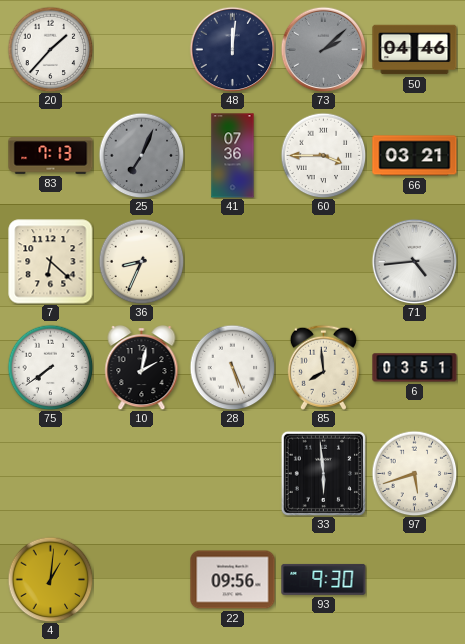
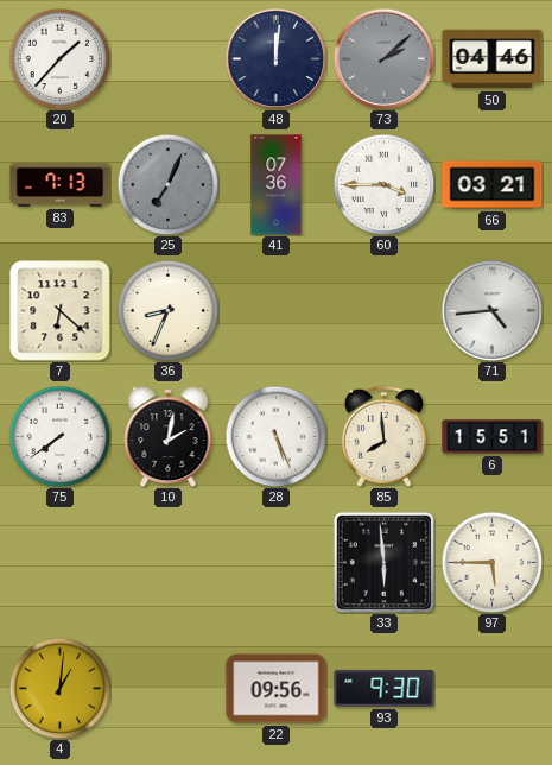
6: 03:51 -> 15:51 (493, 437)
97: 5:42 -> 5:45 (491, 562)
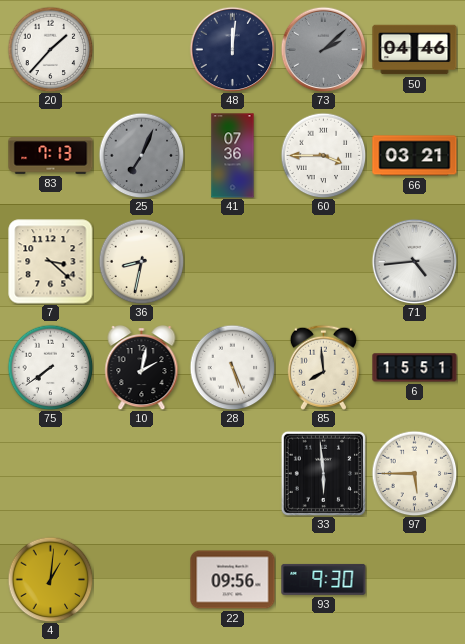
7: 6:22 -> 3:22 (51, 262)
36: 8:34 -> 8:32 (141, 261)
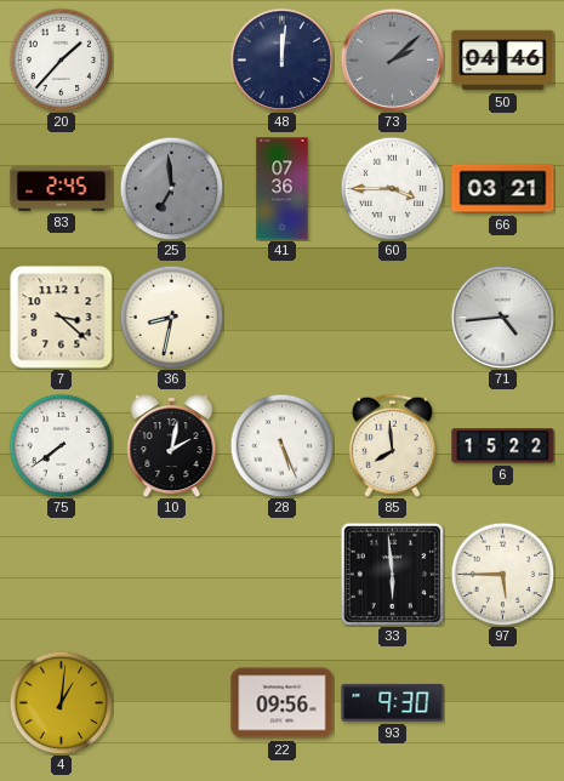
83: 7:13 -> 2:45 (62, 189)
25: 7:04 -> 6:59 (171, 188)
6: 15:51 -> 15:22 (503, 446)
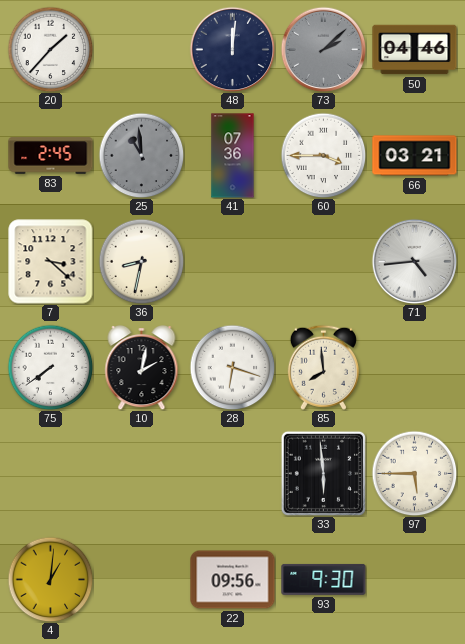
25: 6:59 -> 10:59 (141, 155)
28: 5:26 -> 6:18 (232, 367)
6: 15:22 -> none (503, 446)
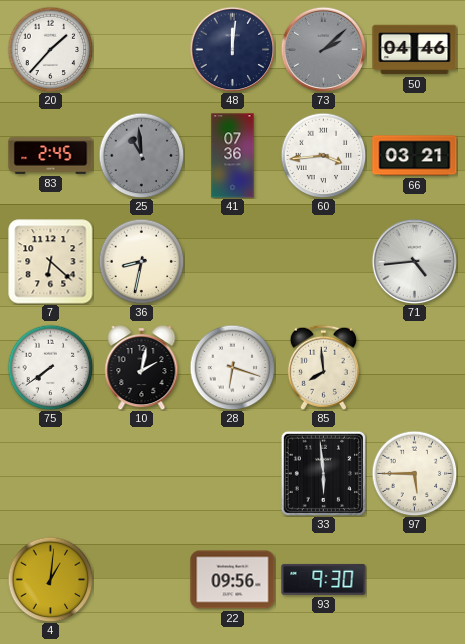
60: 3:45 -> 3:44 (323, 155)
7: 3:22 -> 6:22 (51, 262)
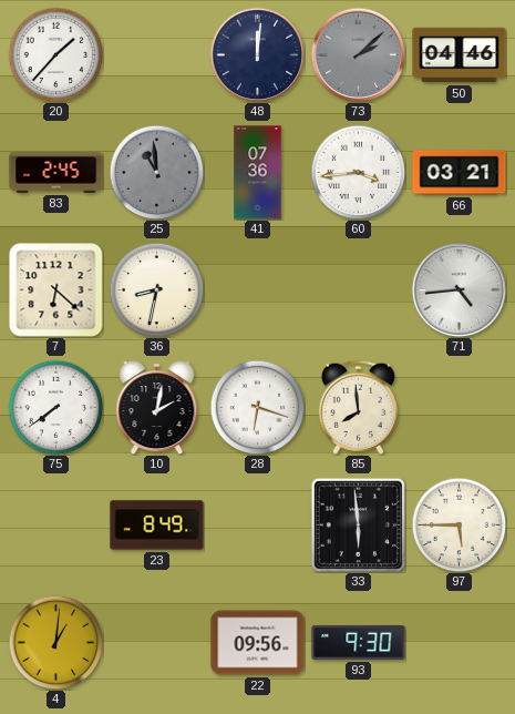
23: none -> 8:49 (157, 526)
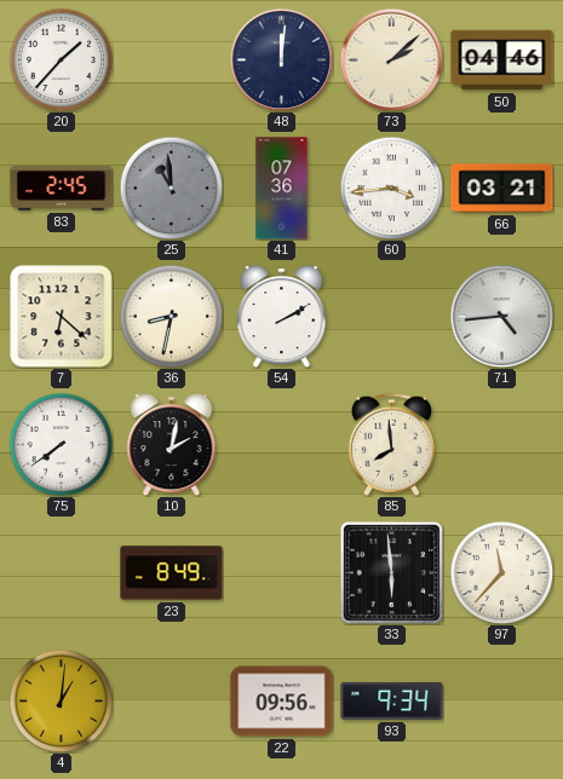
73 dial: grey -> cream (391, 59)
54: none -> 2:10 (282, 317)
28: 6:18 -> none (257, 407)
97: 5:45 -> 11:37 (501, 572)
93: 9:30 -> 9:34 (392, 700)
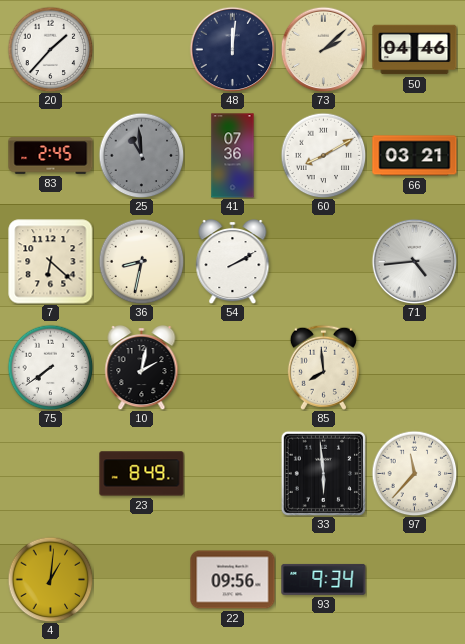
60: 3:44 -> 8:10 (323, 155)
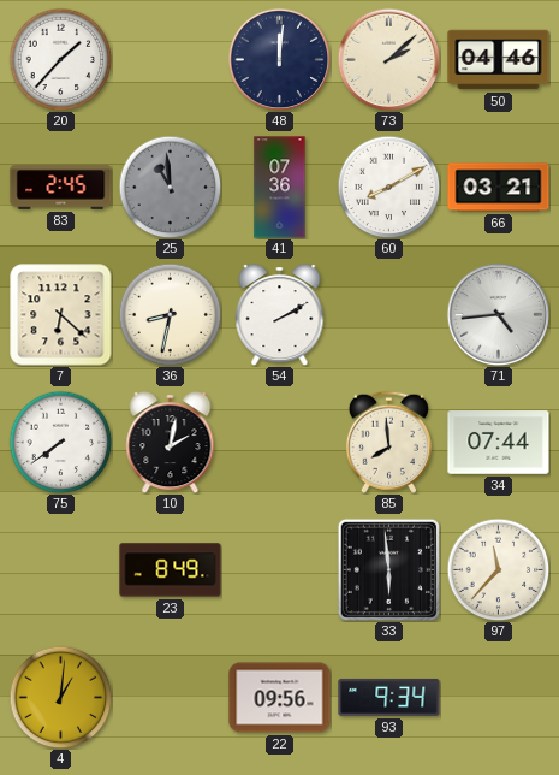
34: none -> 07:44 (499, 443)
